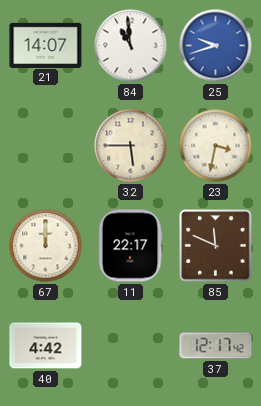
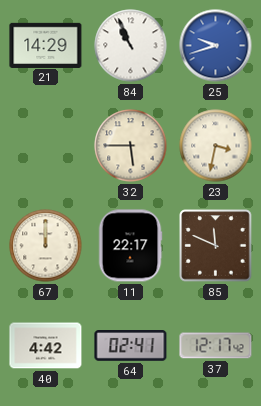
21: 14:07 -> 14:29 (46, 45)
84: 10:59 -> 10:56 (131, 46)
64: none -> 02:41 (131, 346)
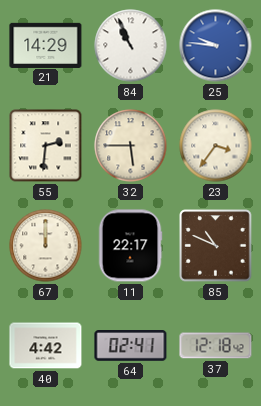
25: 9:42 -> 9:46 (216, 46)
55: none -> 2:31 (46, 146)
23: 3:32 -> 3:36 (216, 146)
85: 11:49 -> 10:49 (216, 246)
37: 12:17 -> 12:18 (216, 346)
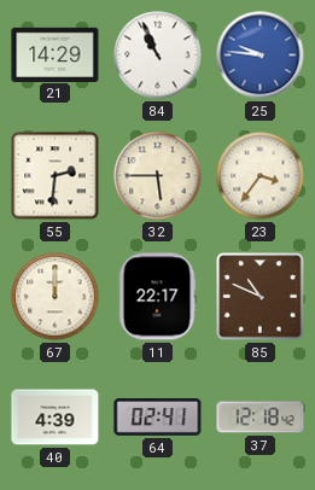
40: 4:42 -> 4:39 (56, 418)
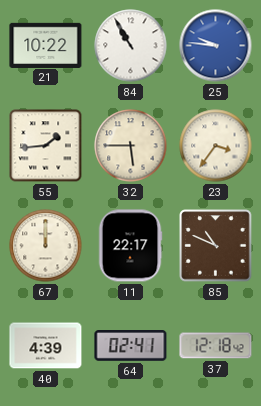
21: 14:29 -> 10:22 (46, 45)
84: 10:56 -> 10:55 (131, 46)
55: 2:31 -> 1:44 (46, 146)
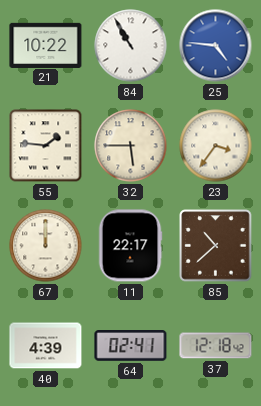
25: 9:46 -> 4:46 (216, 46)
55: 1:44 -> 1:46 (46, 146)
85: 10:49 -> 10:38 (216, 246)
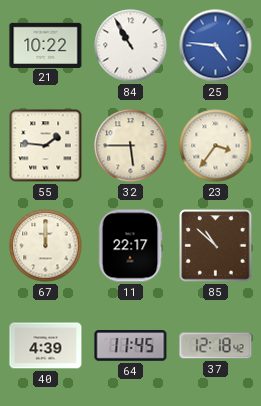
85: 10:38 -> 10:52 (216, 246)
64: 02:41 -> 11:45 (131, 346)
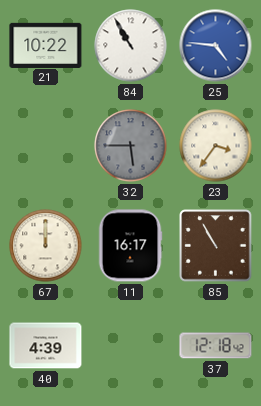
55: 1:46 -> none (46, 146)
32 dial: cream -> grey (131, 146)
11: 22:17 -> 16:17 (130, 246)
85: 10:52 -> 10:55 (216, 246)
64: 11:45 -> none (131, 346)
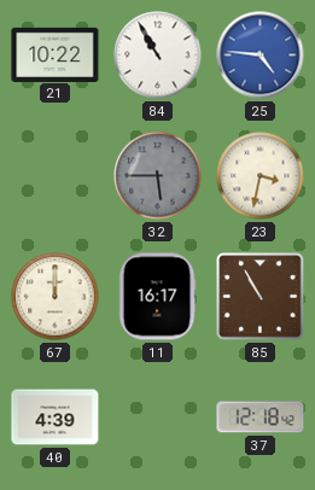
23: 3:36 -> 3:32 (261, 176)
